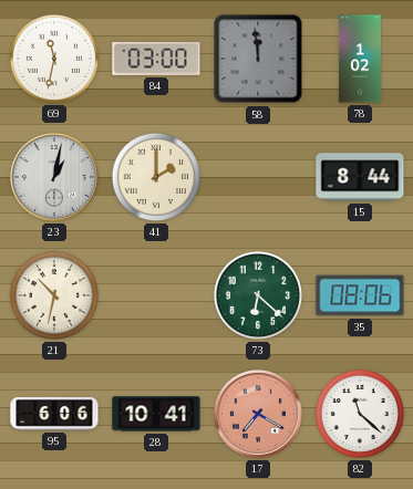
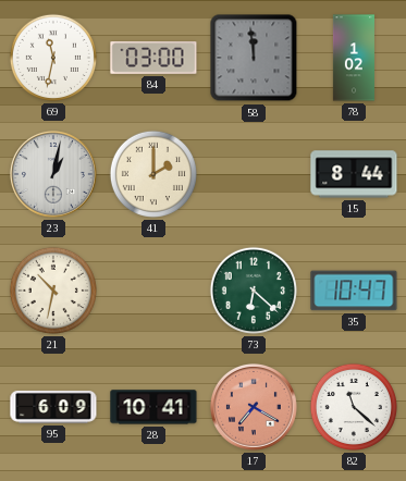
35: 08:06 -> 10:47 (354, 291)
95: 6:06 -> 6:09 (53, 407)
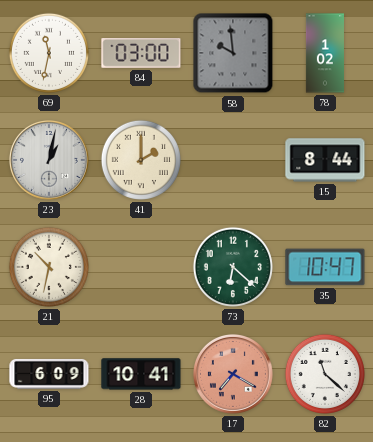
58: 11:59 -> 9:59 (233, 53)
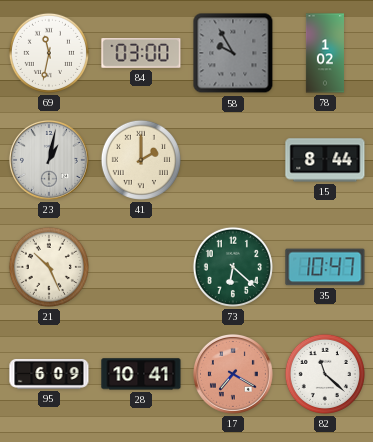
58: 9:59 -> 9:55 (233, 53)
21: 10:32 -> 10:26 (49, 267)
